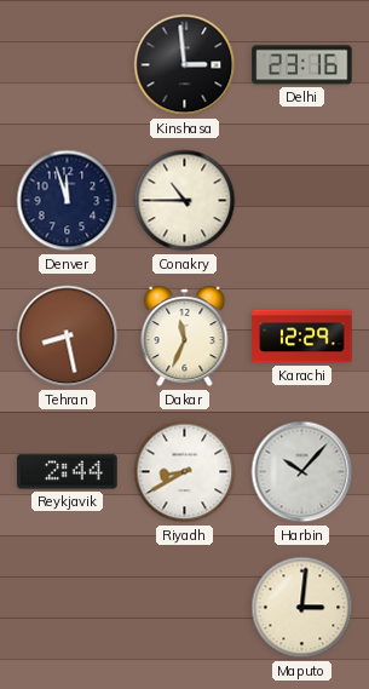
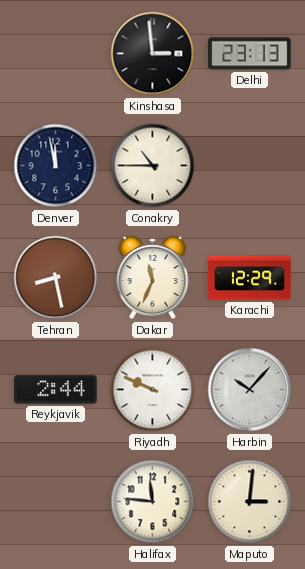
Delhi: 23:16 -> 23:13 (250, 54)
Denver: 11:57 -> 11:58 (56, 166)
Riyadh: 8:40 -> 9:49 (153, 390)
Halifax: none -> 11:46 (153, 502)
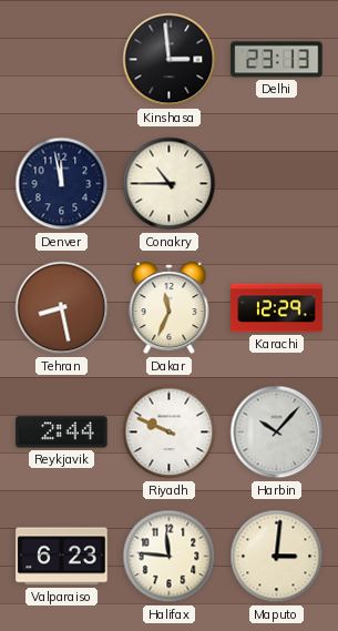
Valparaiso: none -> 6:23 (62, 557)
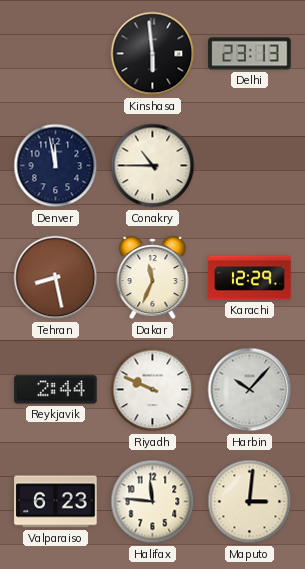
Kinshasa: 2:59 -> 5:59 (153, 54)
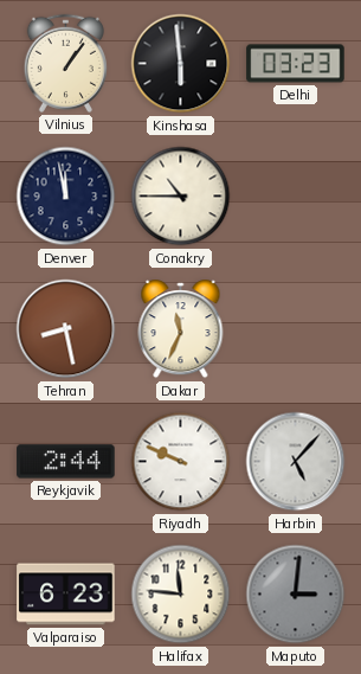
Vilnius: none -> 1:06 (65, 63)
Delhi: 23:13 -> 03:23 (296, 64)
Karachi: 12:29 -> none (250, 278)
Harbin: 10:07 -> 5:07 (296, 462)
Maputo dial: cream -> grey (296, 595)
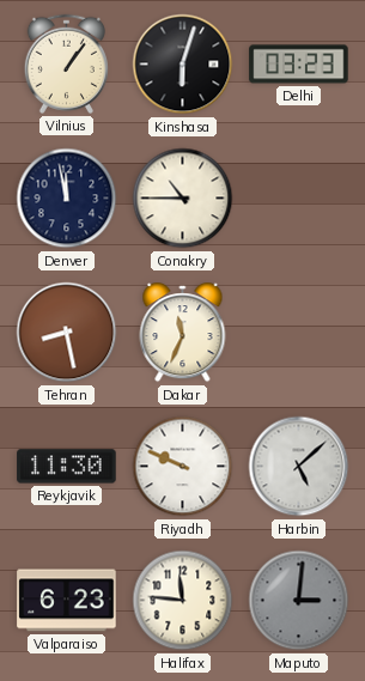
Kinshasa: 5:59 -> 6:03 (183, 65)
Reykjavik: 2:44 -> 11:30 (67, 467)
Harbin: 5:07 -> 5:08 (299, 467)
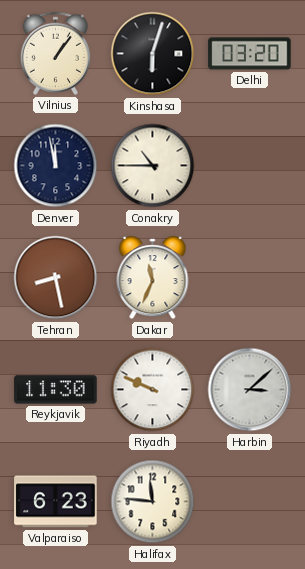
Delhi: 03:23 -> 03:20 (250, 54)
Harbin: 5:08 -> 3:08 (250, 390)
Maputo: 3:01 -> none (299, 601)
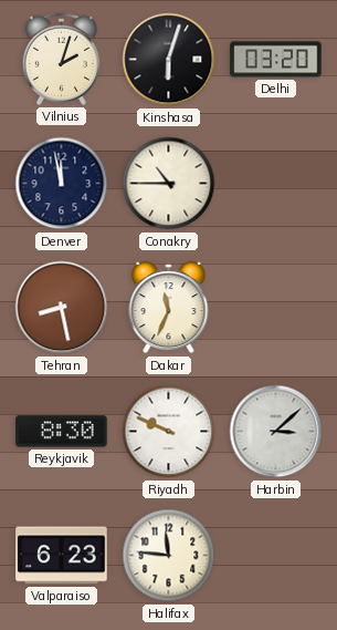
Vilnius: 1:06 -> 2:03 (61, 59)
Reykjavik: 11:30 -> 8:30 (62, 432)
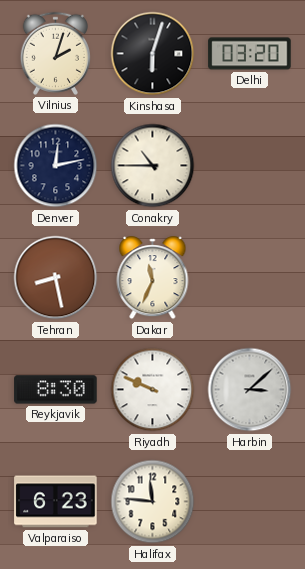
Denver: 11:58 -> 12:13 (56, 166)
